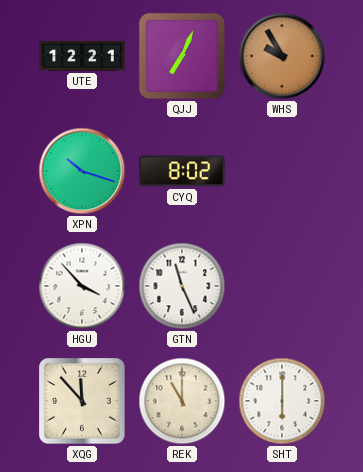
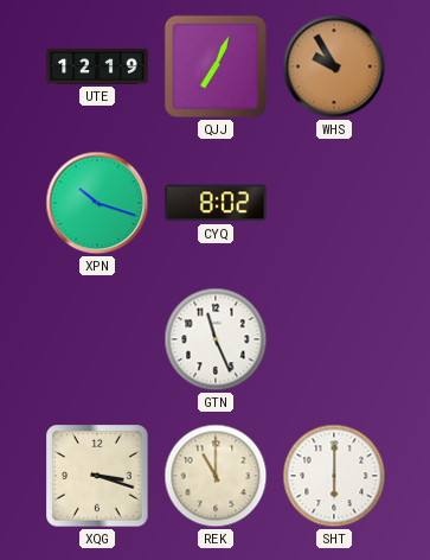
UTE: 12:21 -> 12:19 (97, 66)
HGU: 3:53 -> none (82, 286)
XQG: 11:53 -> 3:18 (97, 476)
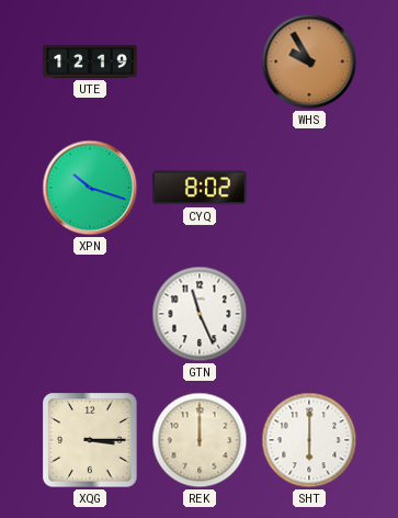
QJJ: 7:04 -> none (216, 66)
XQG: 3:18 -> 3:15 (90, 440)
REK: 11:00 -> 12:00 (200, 440)
